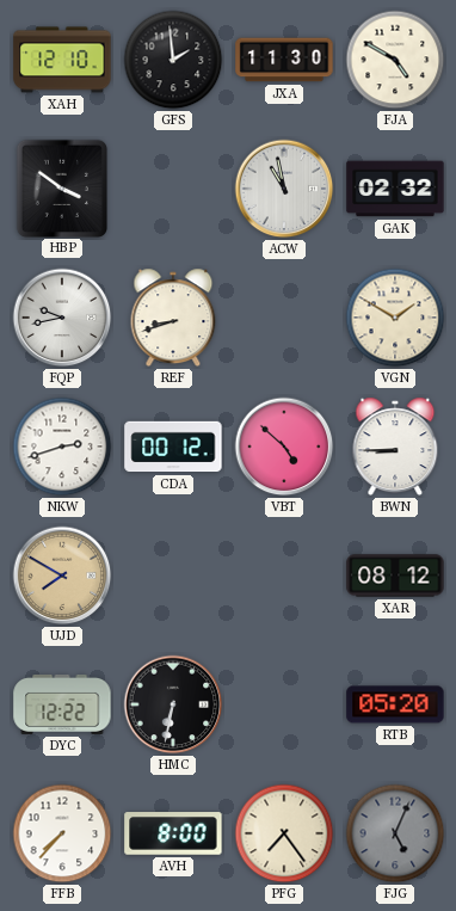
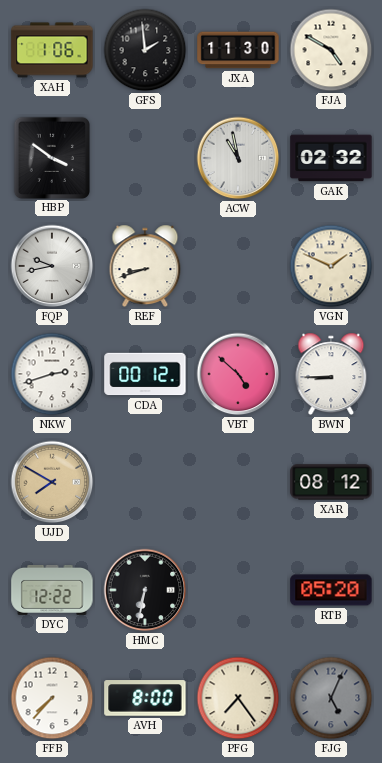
XAH: 12:10 -> 1:06 (52, 50)
VGN: 1:50 -> 1:49 (331, 266)
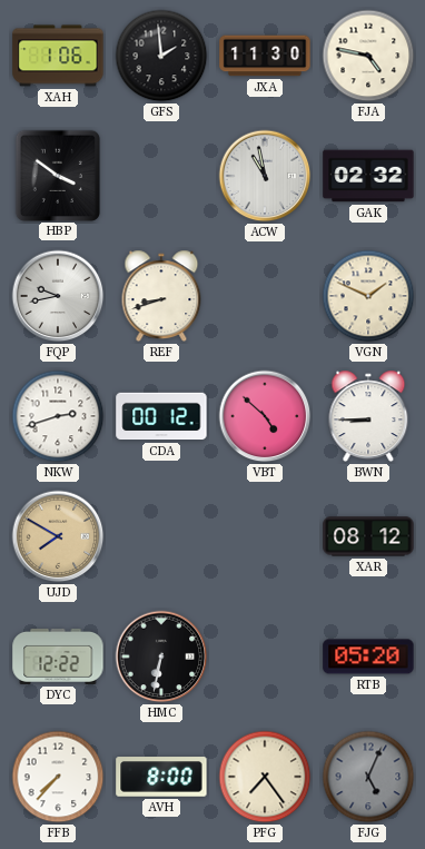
FJA: 4:50 -> 4:47 (368, 56)
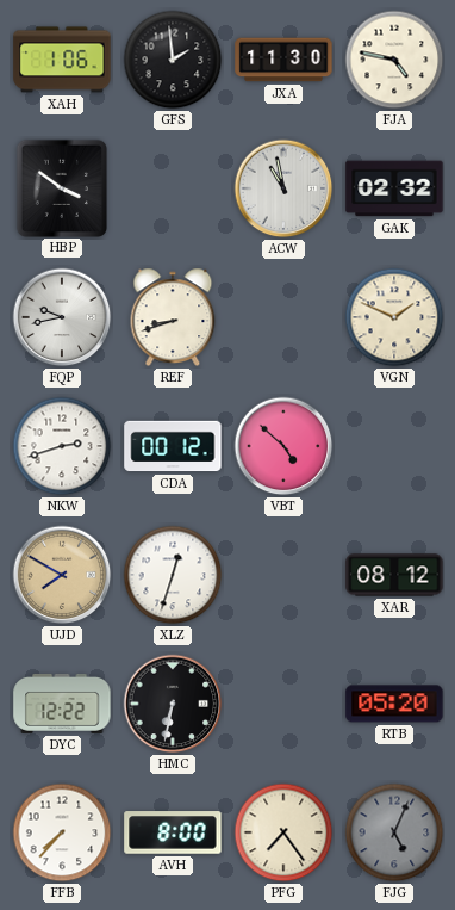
BWN: 8:45 -> none (368, 416)
XLZ: none -> 12:33 (173, 575)
